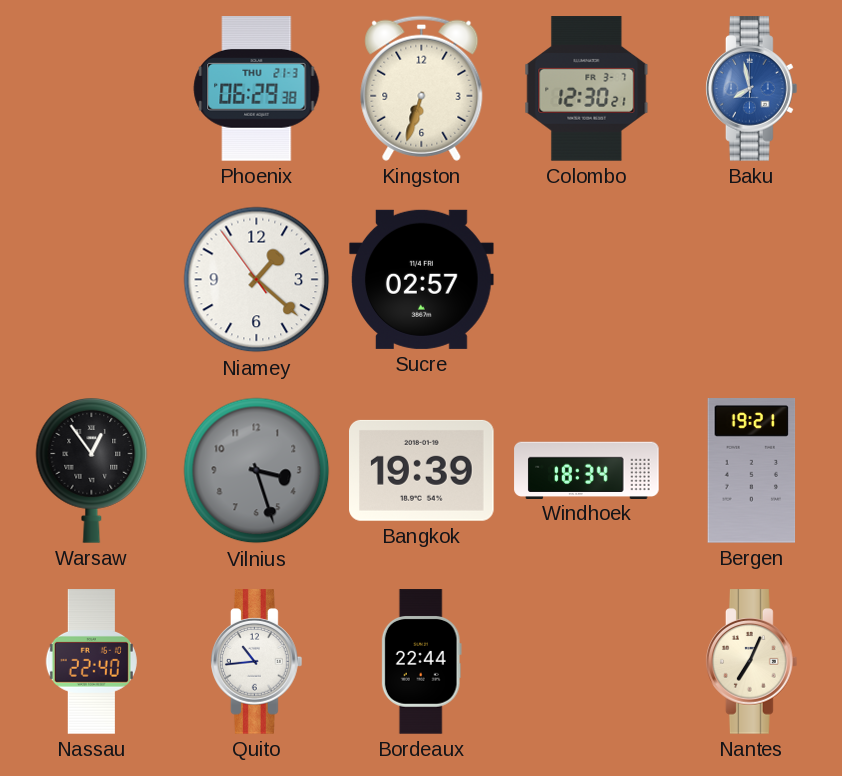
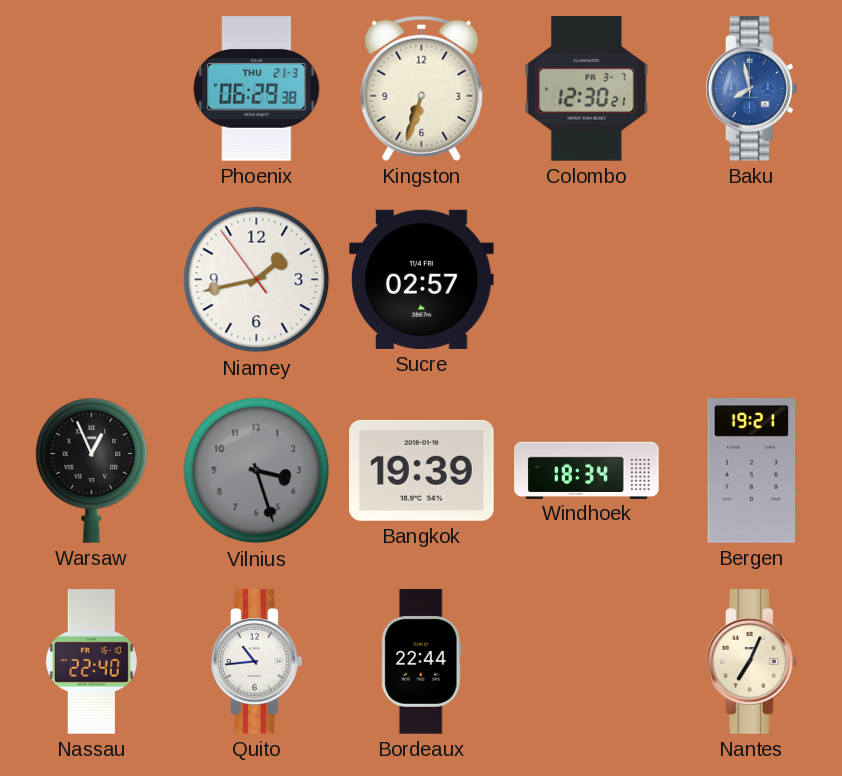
Niamey: 1:21 -> 1:42 (257, 280)
Warsaw: 12:54 -> 12:56 (92, 471)
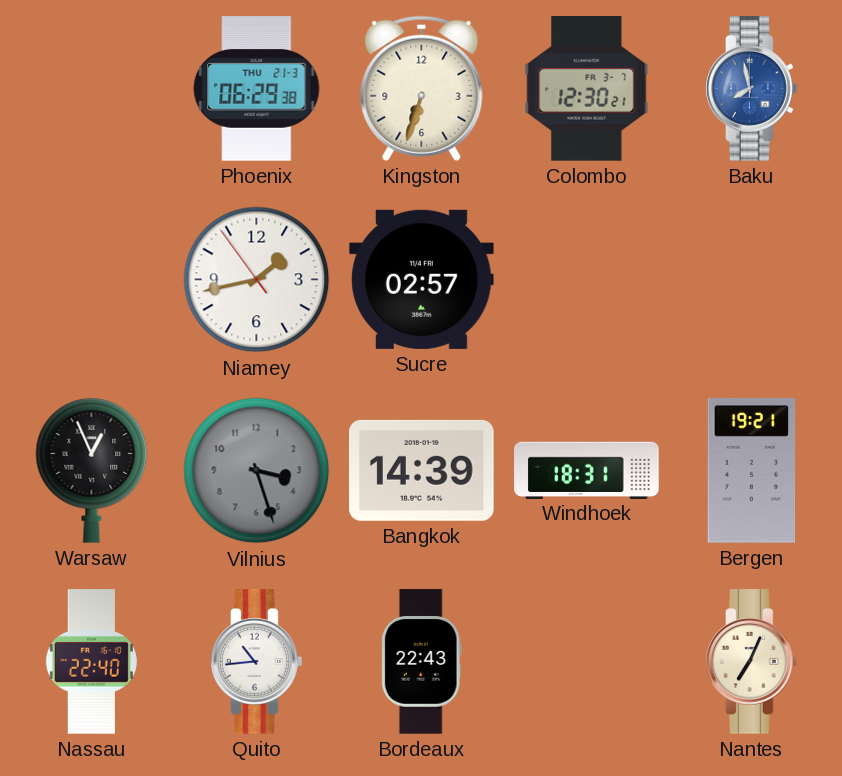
Bangkok: 19:39 -> 14:39 (422, 470)
Windhoek: 18:34 -> 18:31 (587, 470)
Bordeaux: 22:44 -> 22:43 (421, 662)
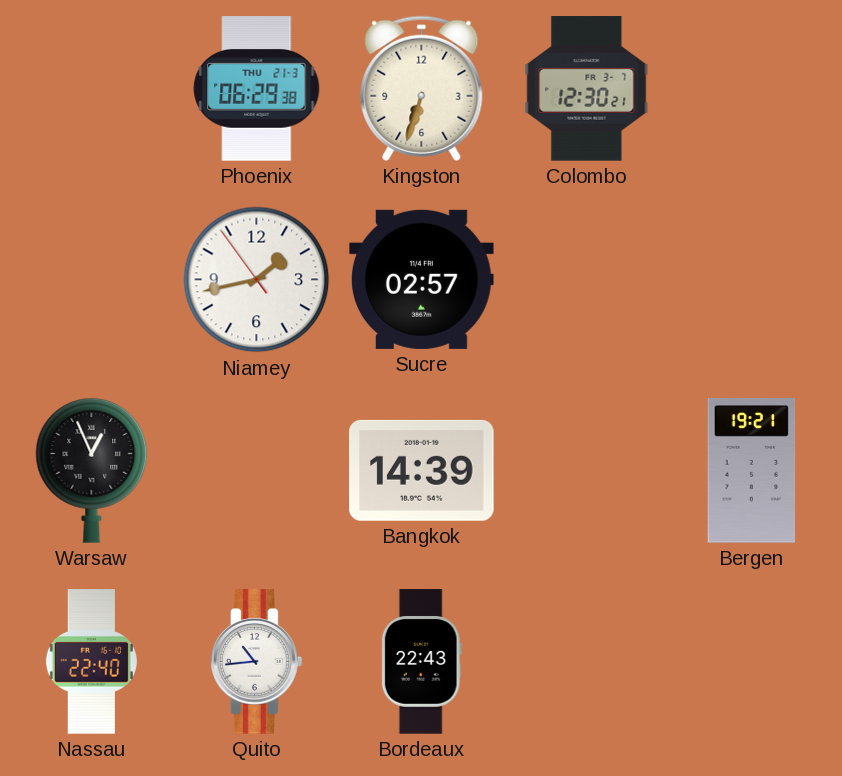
Baku: 7:58 -> none (752, 89)
Vilnius: 3:27 -> none (257, 471)
Windhoek: 18:31 -> none (587, 470)
Nantes: 7:04 -> none (752, 662)
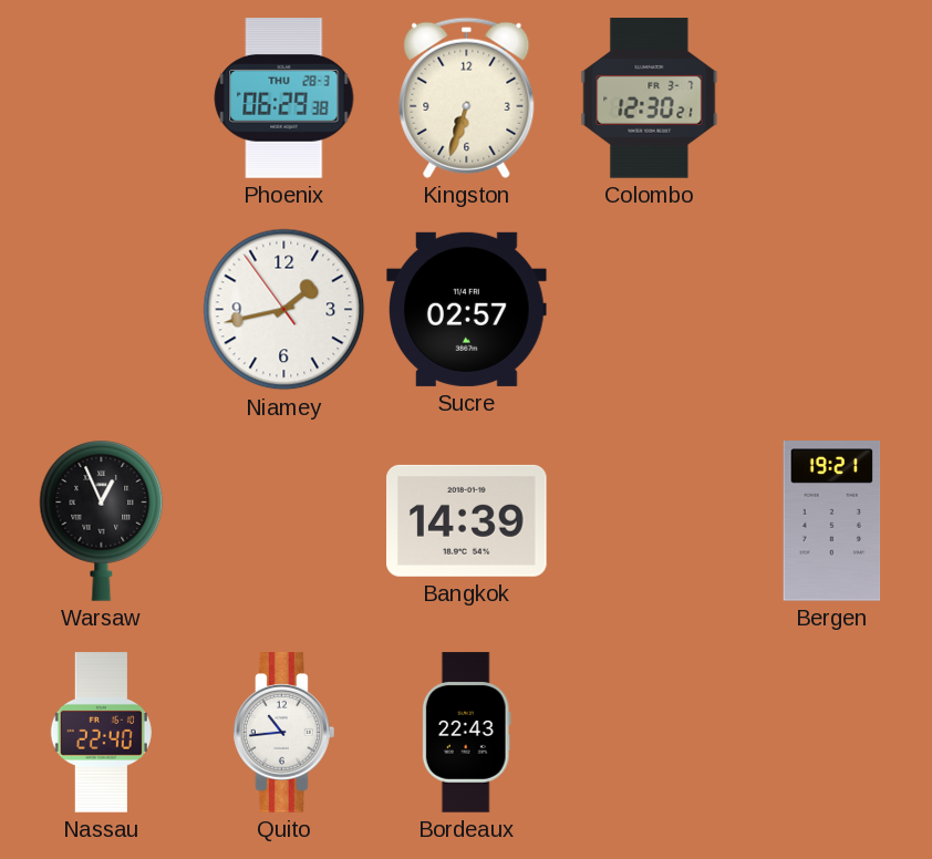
Phoenix date: THU 21-3 -> THU 28-3 (284, 99)
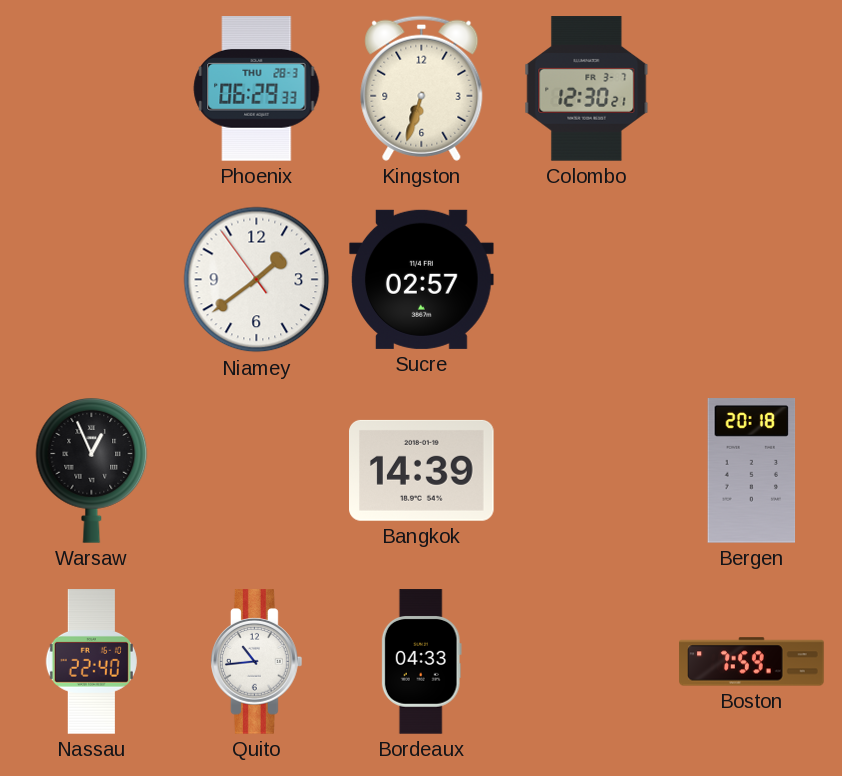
Phoenix: 06:29:38 -> 06:29:33 (257, 89)
Niamey: 1:42 -> 1:38 (257, 280)
Bergen: 19:21 -> 20:18 (752, 471)
Bordeaux: 22:43 -> 04:33 (421, 662)
Boston: none -> 7:59 (752, 662)
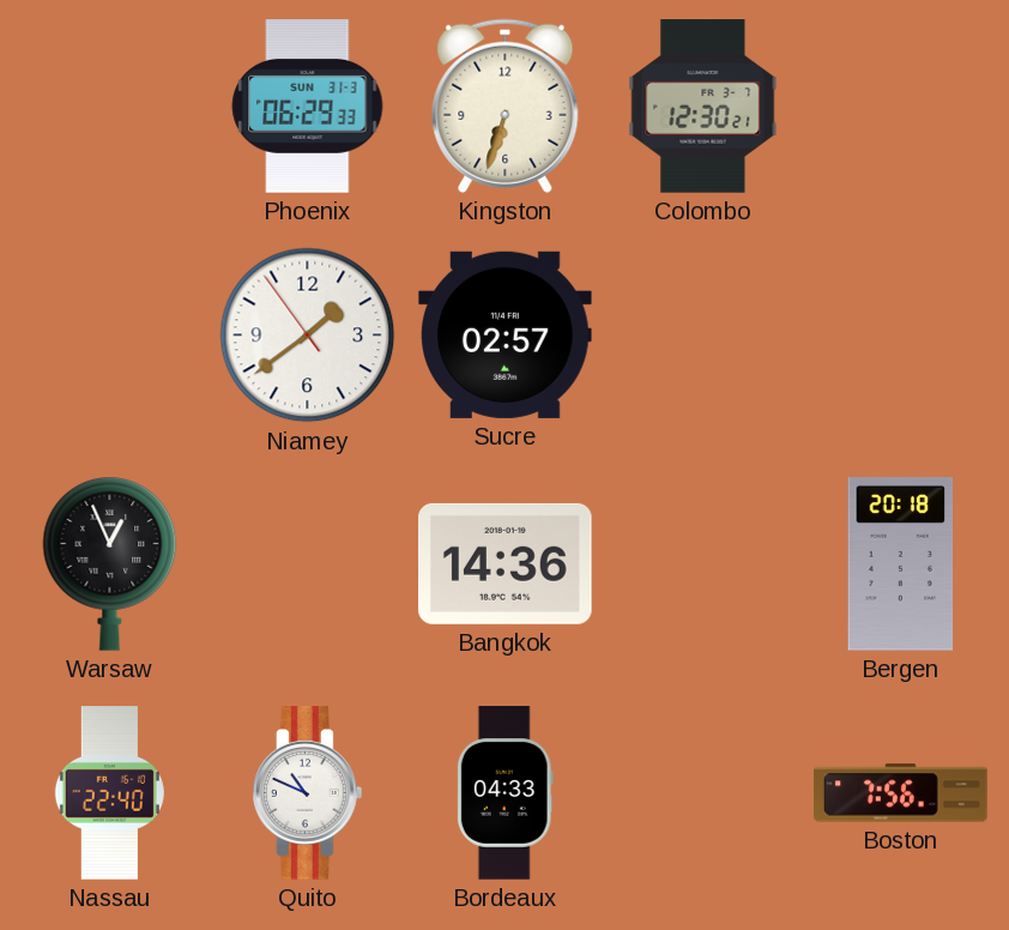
Phoenix date: THU 28-3 -> SUN 31-3 (308, 107)
Bangkok: 14:39 -> 14:36 (506, 563)
Quito: 10:44 -> 10:49 (308, 793)
Boston: 7:59 -> 7:56 (901, 793)
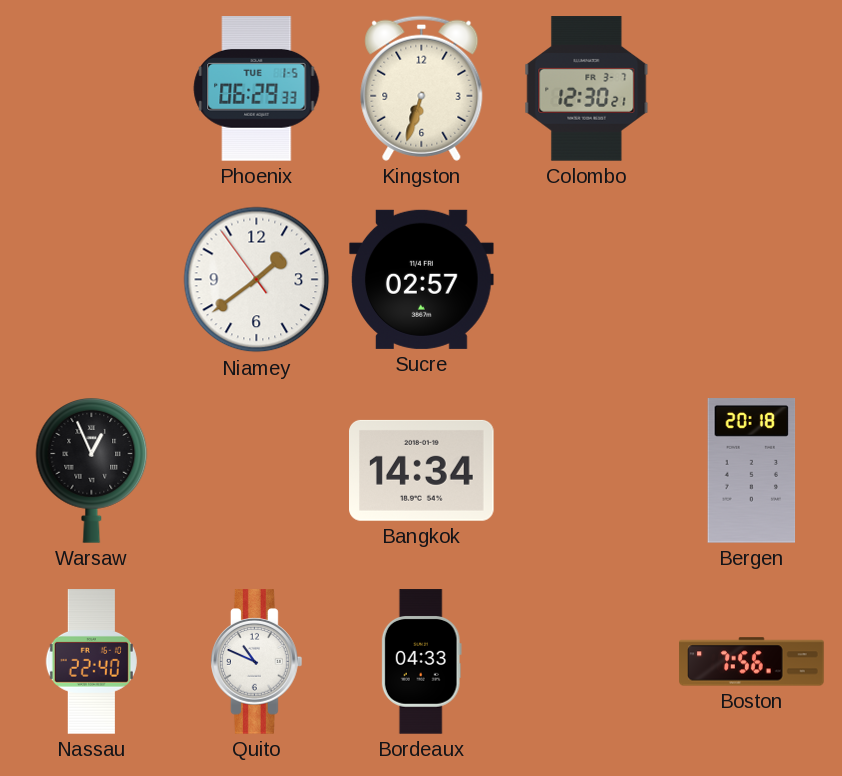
Phoenix date: SUN 31-3 -> TUE 1-5 (257, 89)
Bangkok: 14:36 -> 14:34 (422, 470)
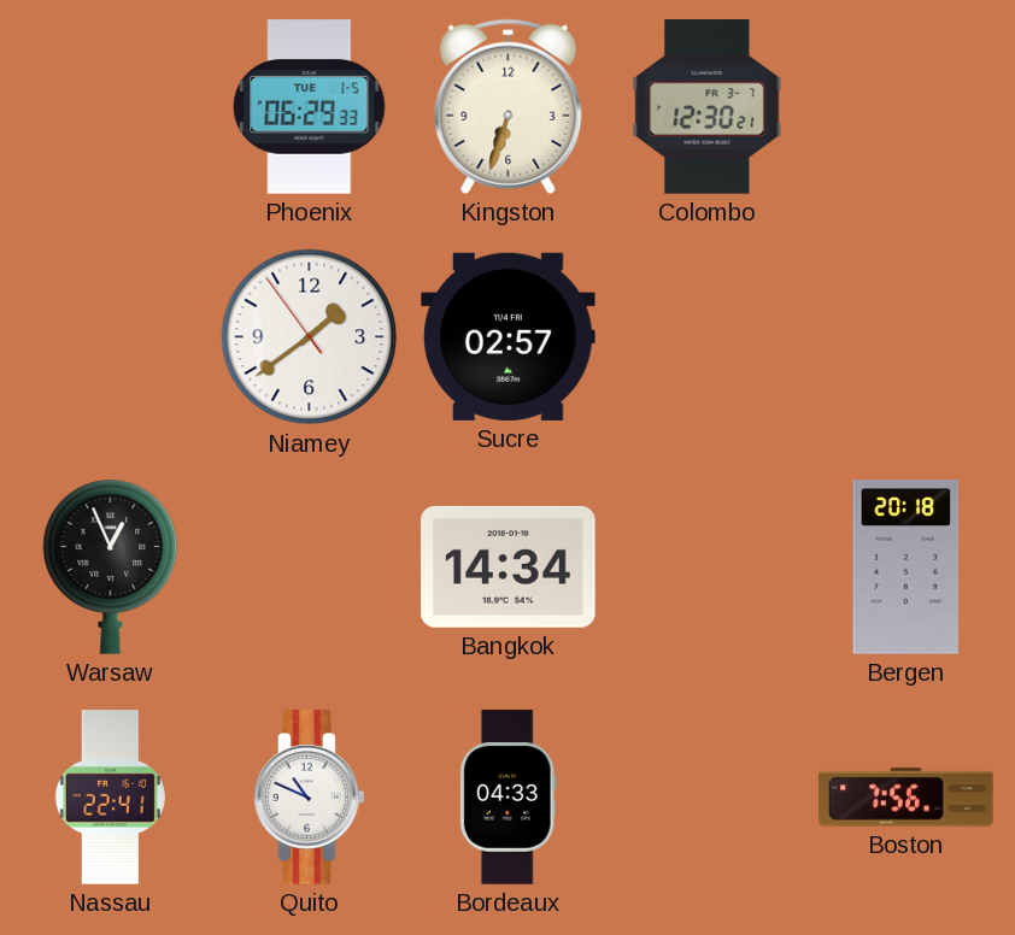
Nassau: 22:40 -> 22:41 (110, 798)
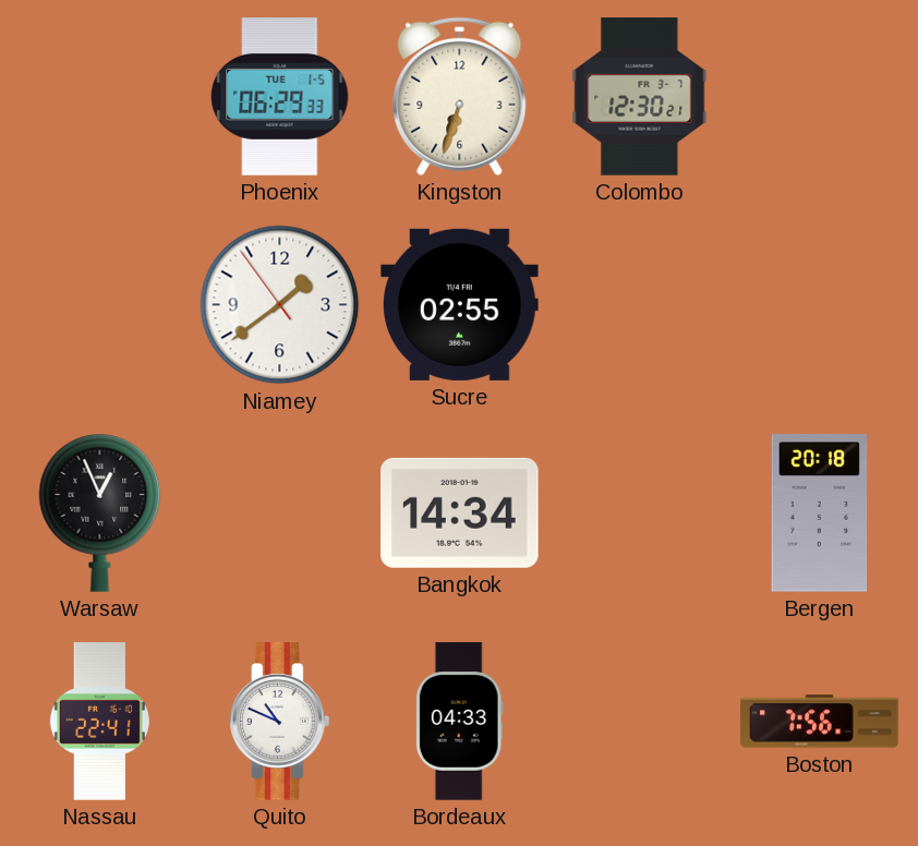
Sucre: 02:57 -> 02:55 (460, 304)
